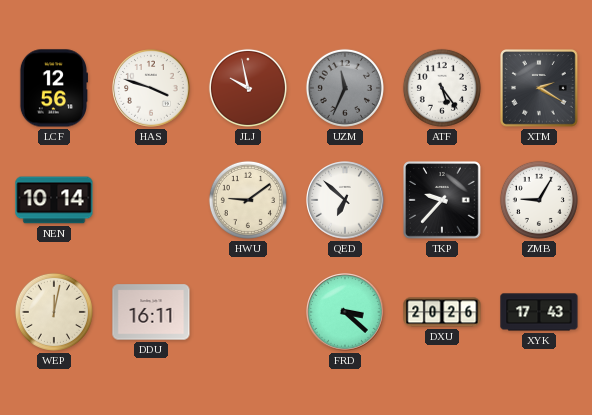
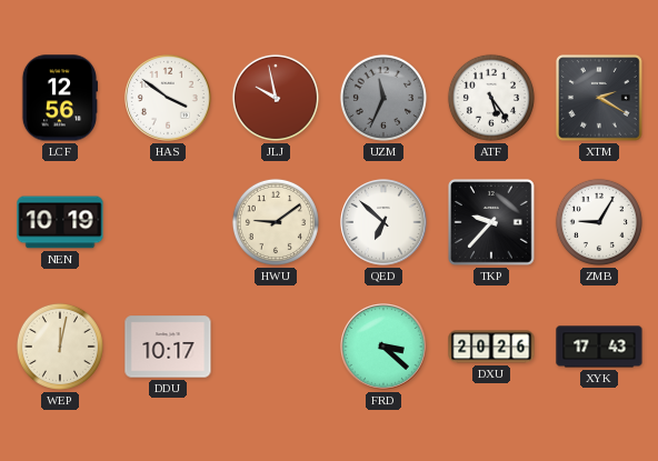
HAS: 3:48 -> 3:51 (168, 98)
NEN: 10:14 -> 10:19 (60, 222)
DDU: 16:11 -> 10:17 (168, 347)
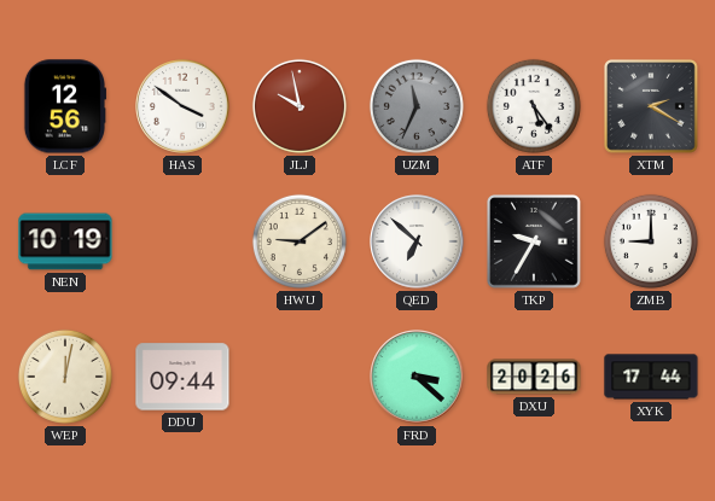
TKP: 9:37 -> 9:35 (535, 243)
ZMB: 9:05 -> 9:00 (651, 241)
DDU: 10:17 -> 09:44 (182, 377)
XYK: 17:43 -> 17:44 (651, 377)
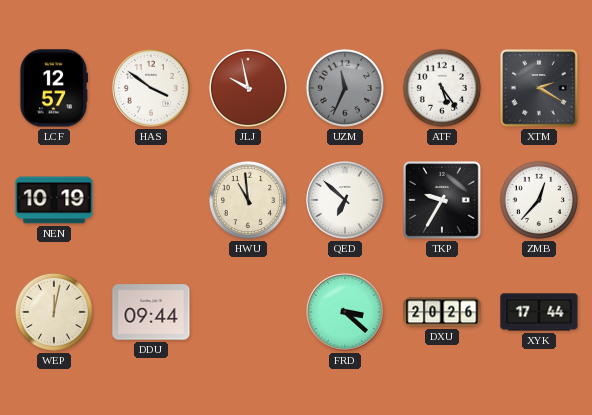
LCF: 12:56 -> 12:57 (53, 88)
HWU: 9:09 -> 10:59 (248, 200)
ZMB: 9:00 -> 12:37 (539, 200)
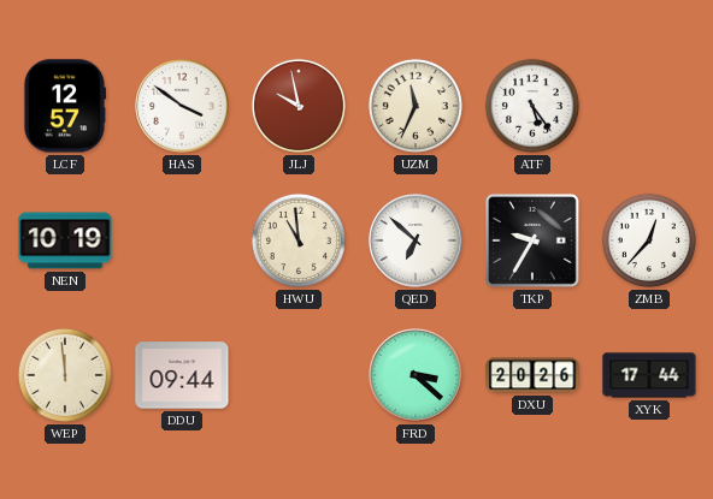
UZM dial: grey -> cream (416, 106)
XTM: 2:20 -> none (540, 89)
WEP: 12:02 -> 11:59 (65, 375)
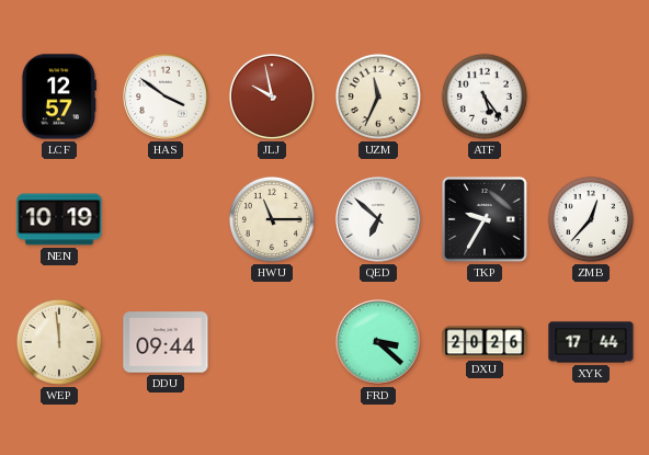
HWU: 10:59 -> 11:15 (272, 219)
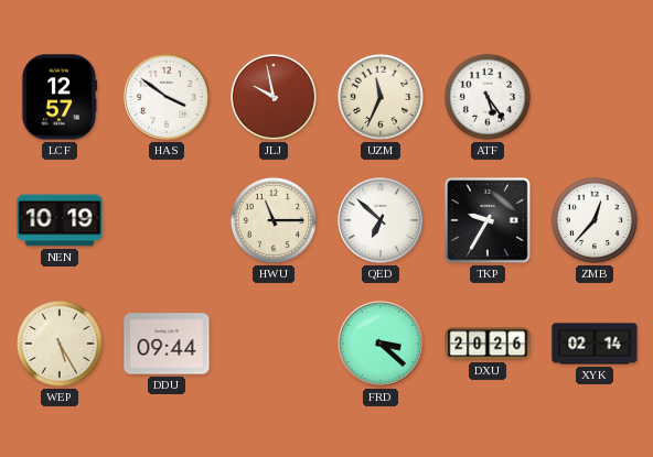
WEP: 11:59 -> 5:25 (60, 344)
XYK: 17:44 -> 02:14 (595, 344)
